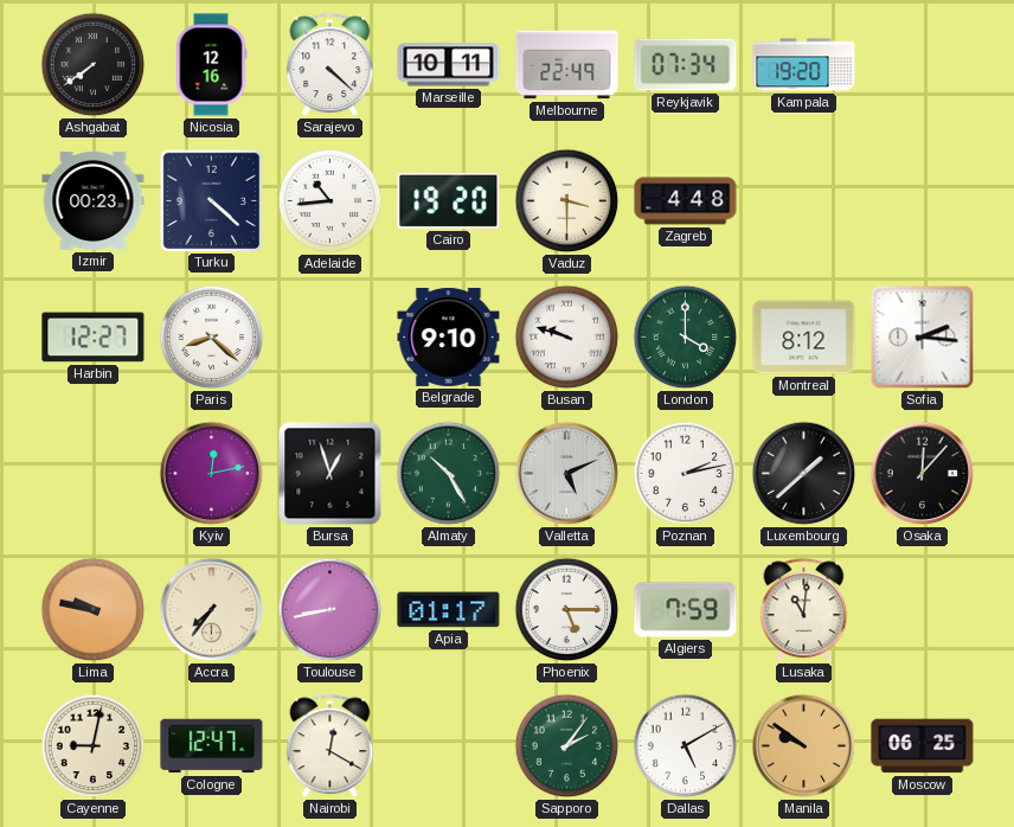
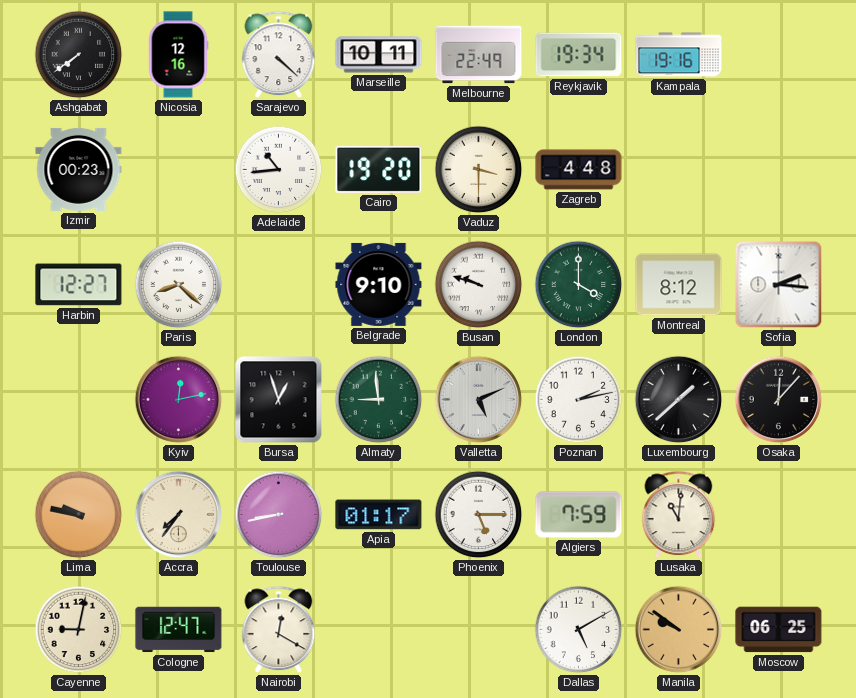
Reykjavik: 07:34 -> 19:34 (579, 55)
Kampala: 19:20 -> 19:16 (679, 55)
Turku: 4:22 -> none (211, 200)
Almaty: 10:25 -> 8:59 (379, 400)
Sapporo: 2:06 -> none (567, 746)
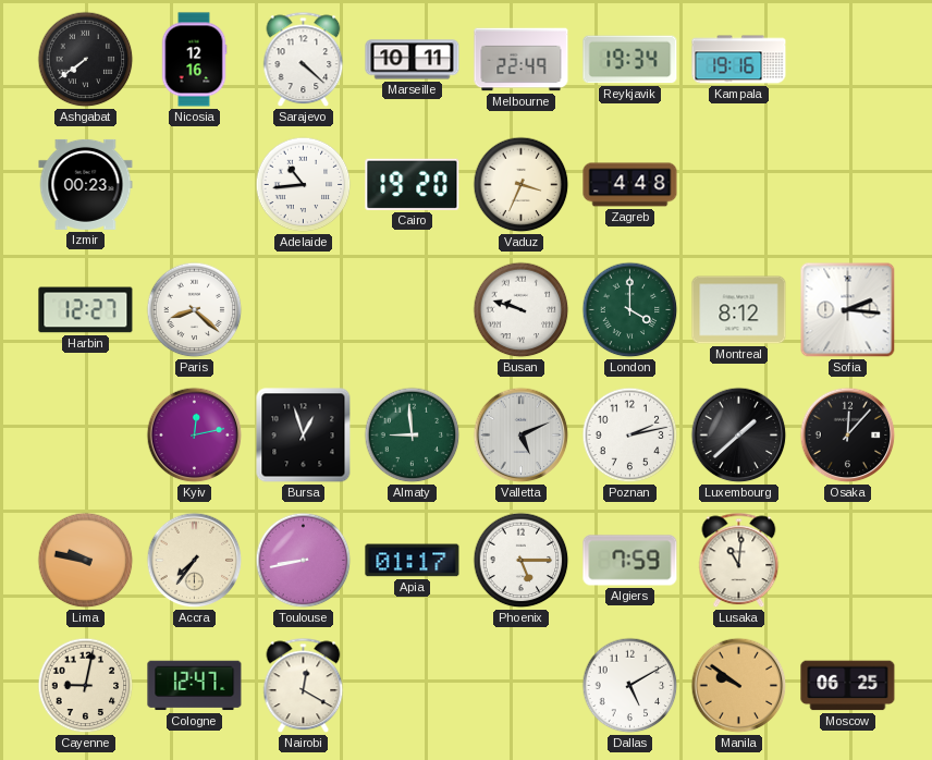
Vaduz: 3:30 -> 3:34 (522, 185)
Belgrade: 9:10 -> none (379, 284)
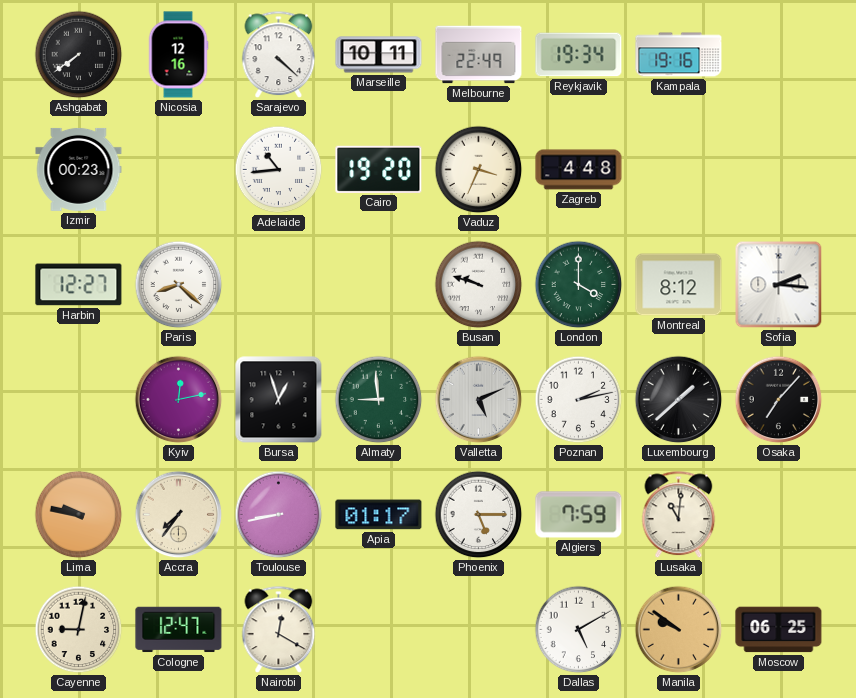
Osaka: 12:07 -> 7:07 (779, 400)
